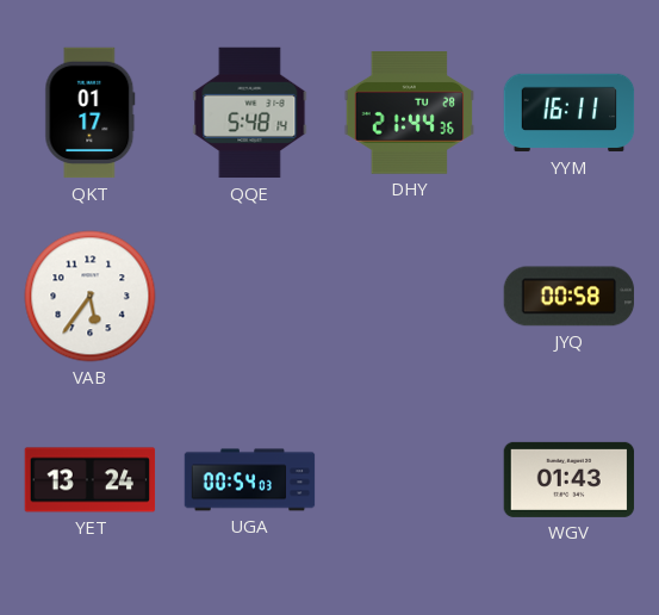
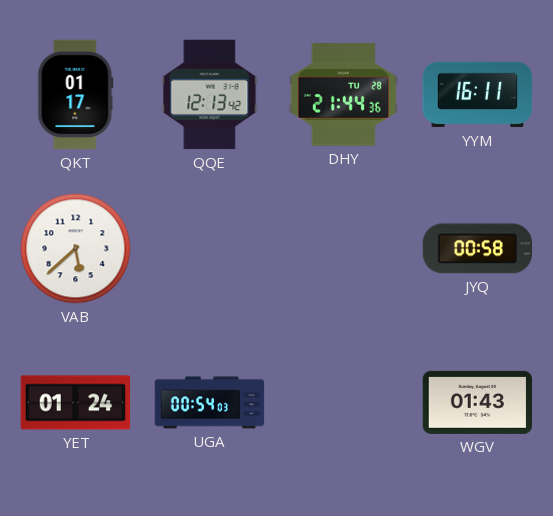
QQE: 5:48 -> 12:13 (210, 95)
VAB: 5:36 -> 5:38 (76, 249)
YET: 13:24 -> 01:24 (76, 403)
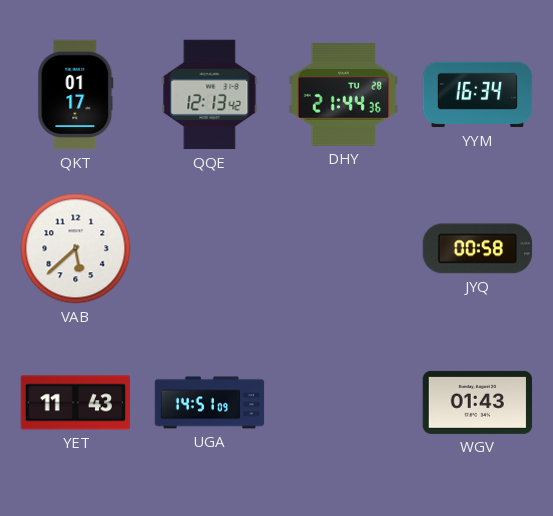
YYM: 16:11 -> 16:34 (478, 95)
YET: 01:24 -> 11:43 (76, 403)
UGA: 00:54 -> 14:51 (210, 403)
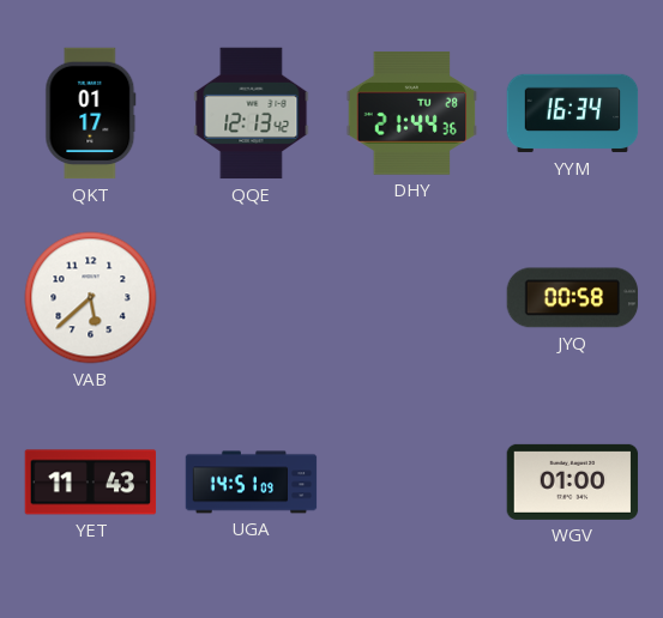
WGV: 01:43 -> 01:00 (573, 481)
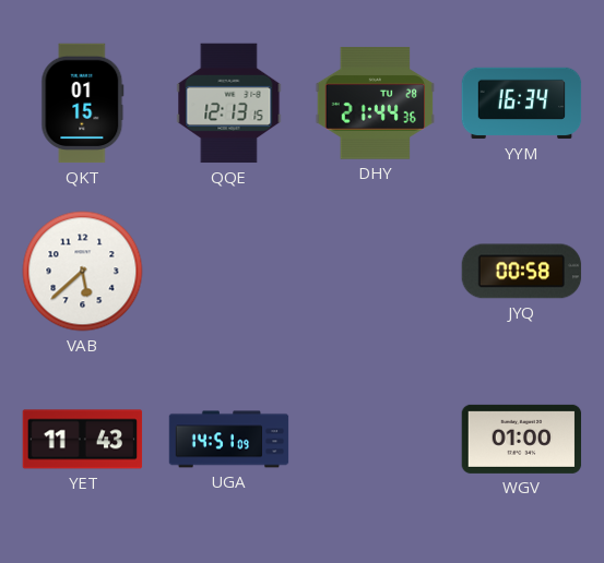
QKT: 01:17 -> 01:15 (83, 104)
QQE: 12:13:42 -> 12:13:15 (229, 104)
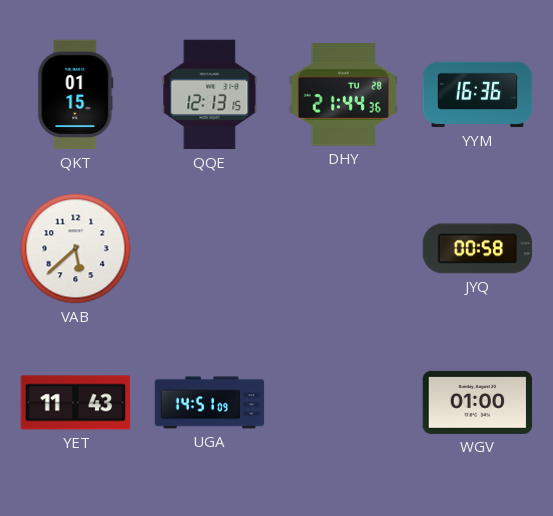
YYM: 16:34 -> 16:36 (478, 95)
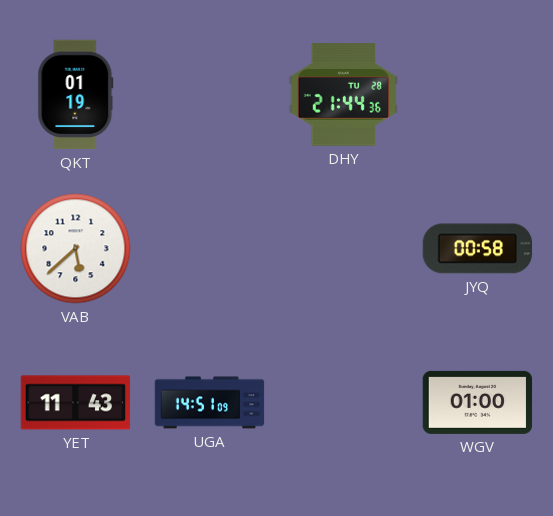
QKT: 01:15 -> 01:19 (76, 95)
QQE: 12:13 -> none (210, 95)
YYM: 16:36 -> none (478, 95)
